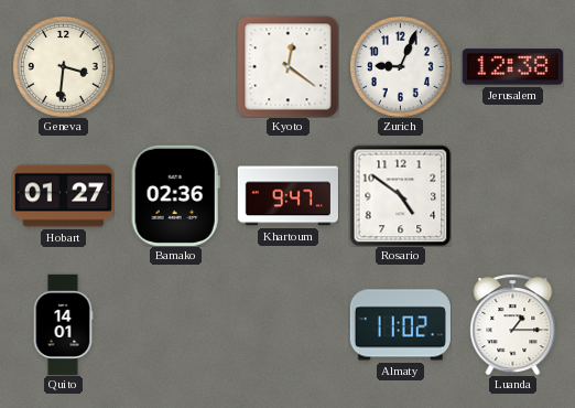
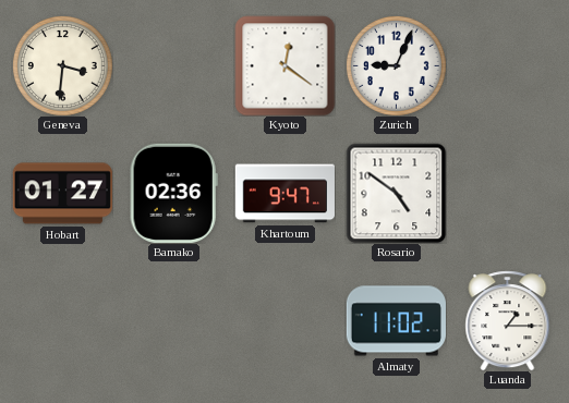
Jerusalem: 12:38 -> none (512, 67)
Quito: 14:01 -> none (63, 324)
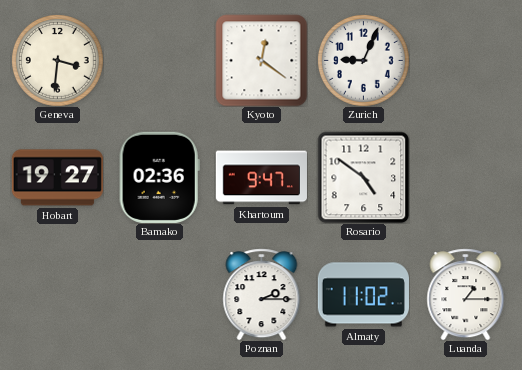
Hobart: 01:27 -> 19:27 (57, 178)
Poznan: none -> 2:15 (262, 294)
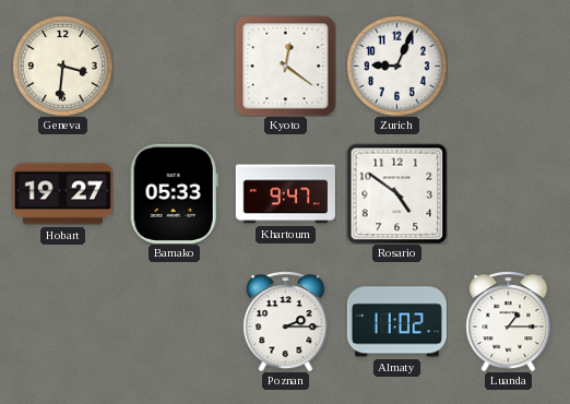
Bamako: 02:36 -> 05:33 (174, 193)
